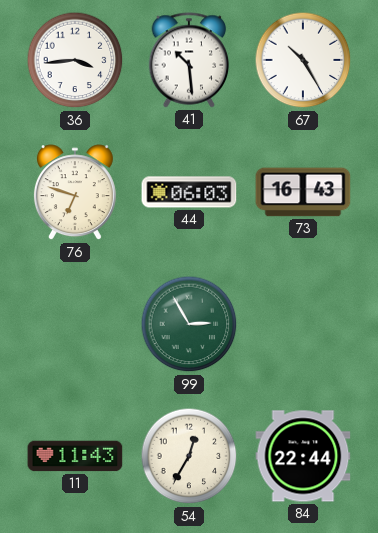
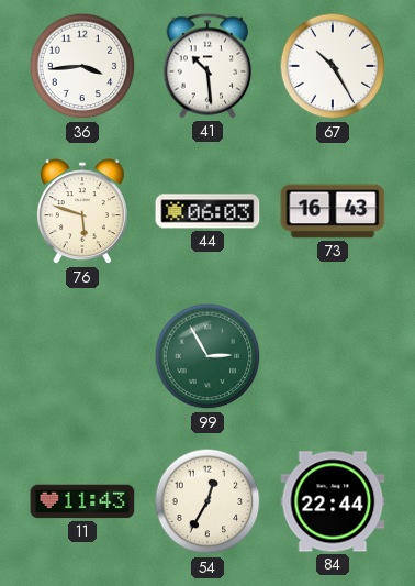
76: 6:48 -> 5:48 (82, 212)
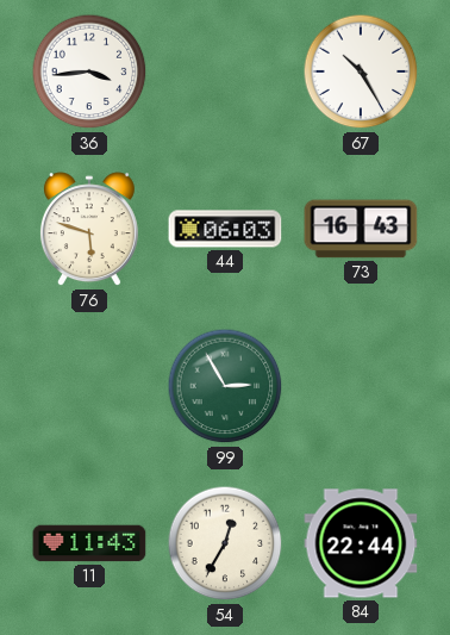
41: 10:29 -> none (207, 66)
